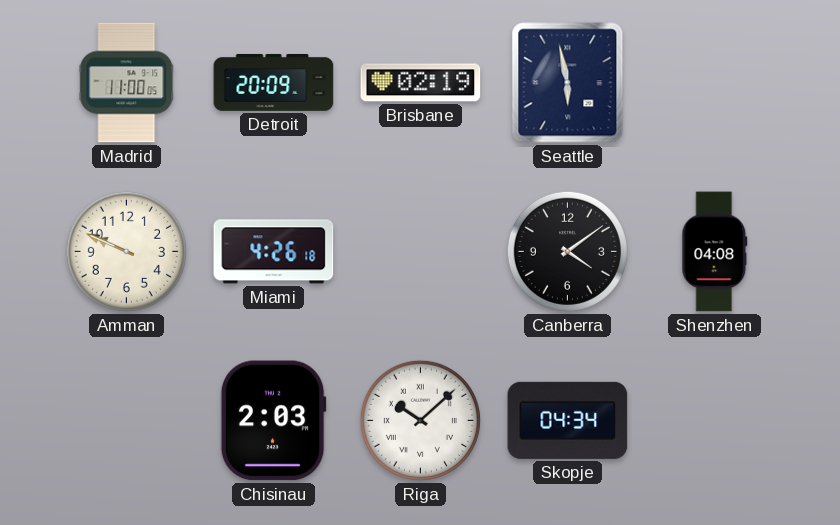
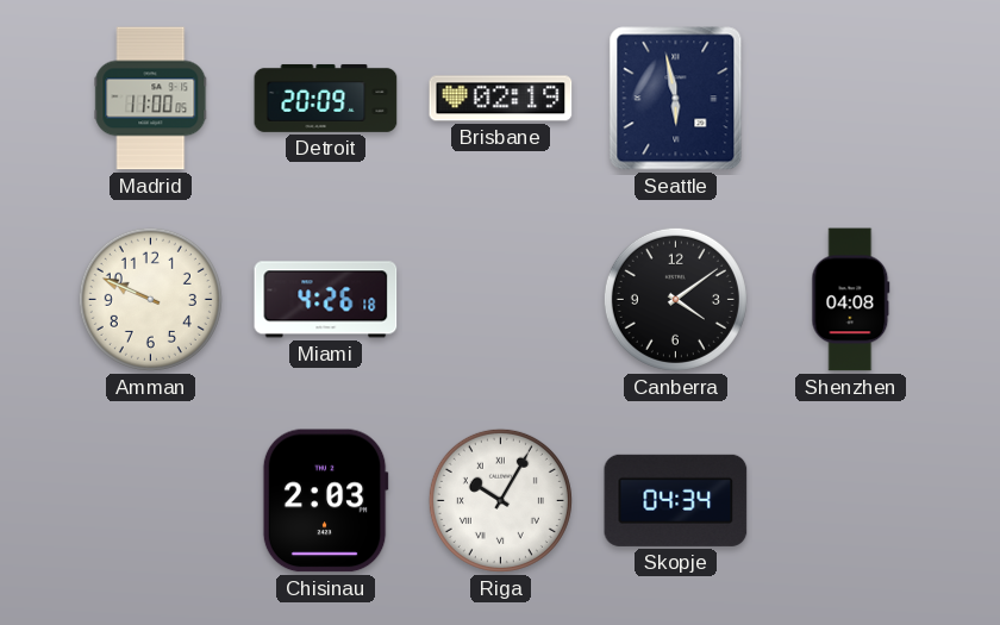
Riga: 10:08 -> 10:05 (500, 500)
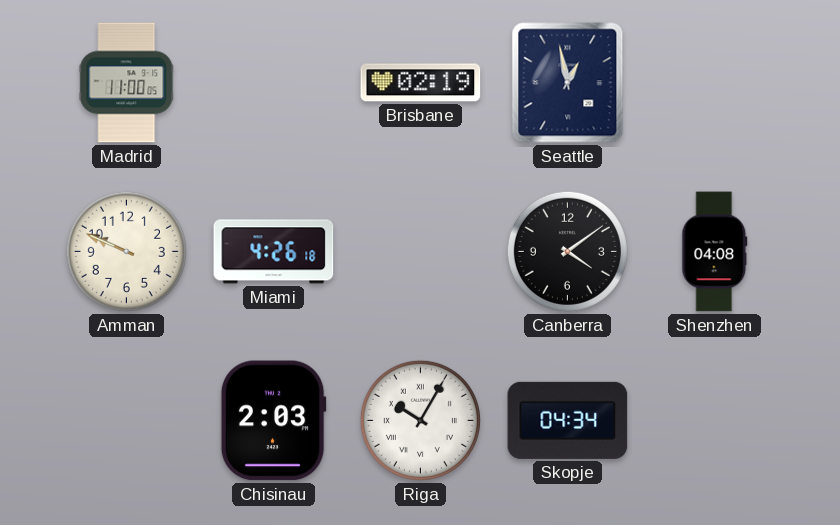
Detroit: 20:09 -> none (326, 98)
Seattle: 5:58 -> 12:58 (568, 83)
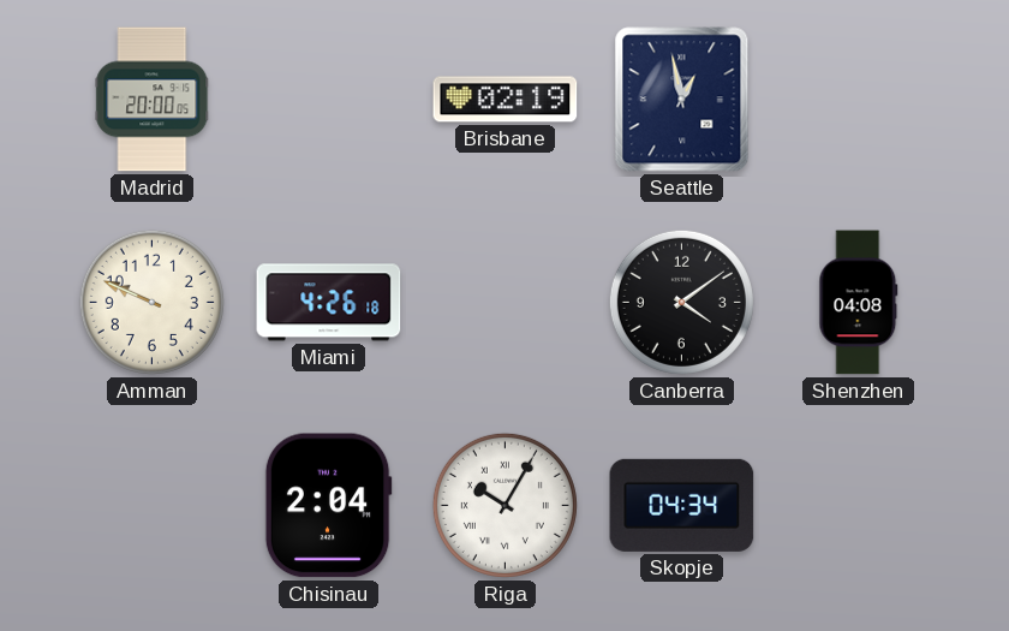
Madrid: 11:00 -> 20:00 (153, 100)
Chisinau: 2:03 -> 2:04 (328, 506)
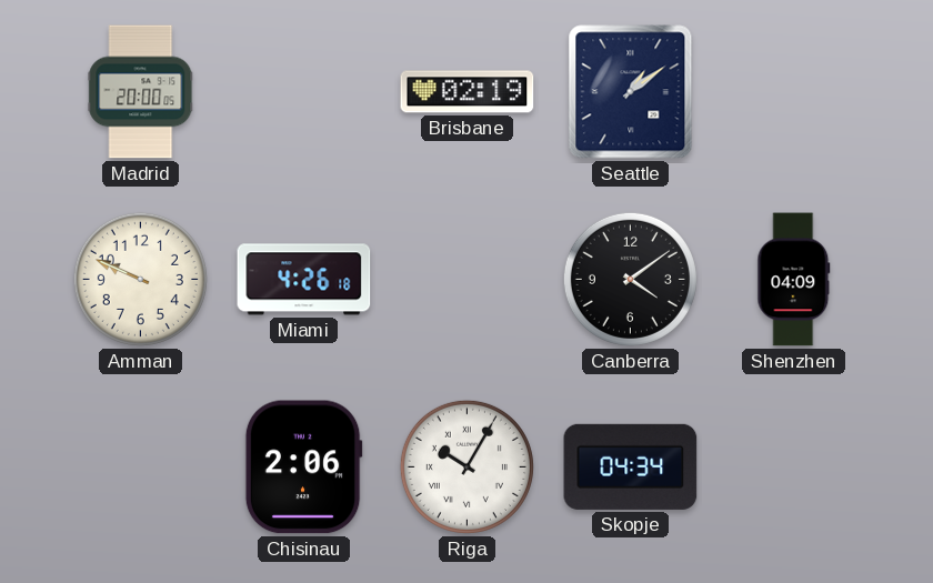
Seattle: 12:58 -> 1:09 (631, 92)
Shenzhen: 04:08 -> 04:09 (794, 280)
Chisinau: 2:04 -> 2:06 (303, 468)
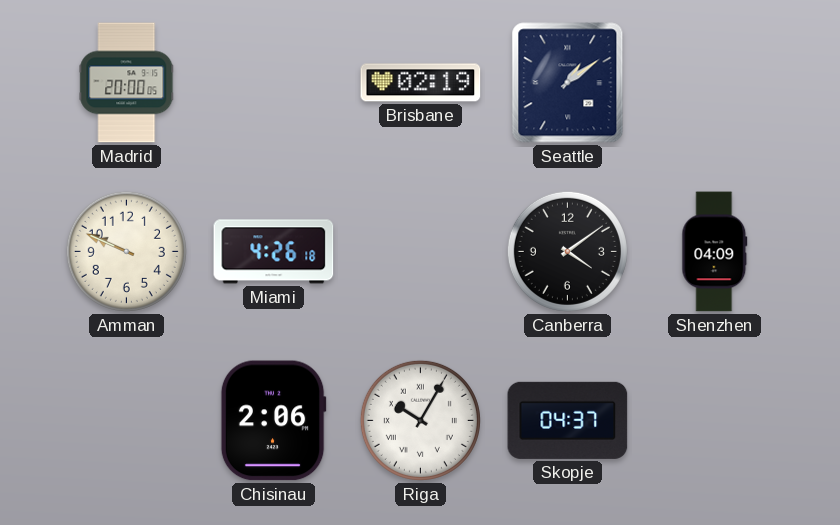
Skopje: 04:34 -> 04:37 (568, 420)
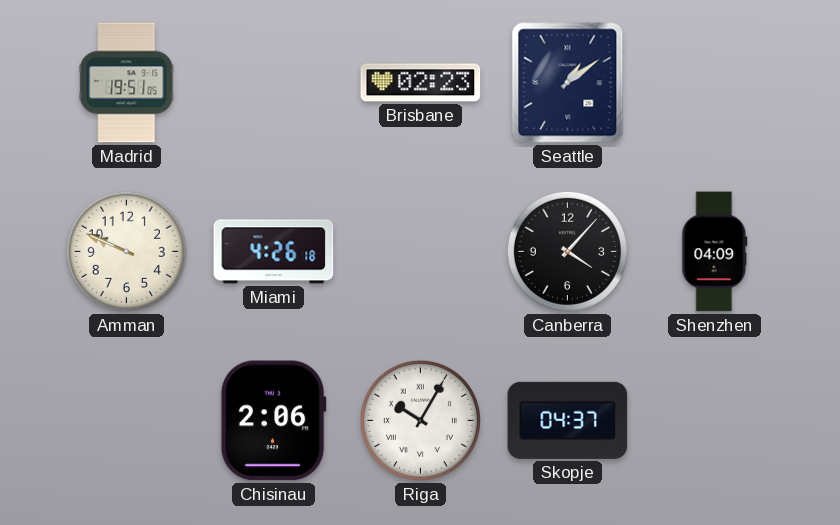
Madrid: 20:00 -> 19:51 (127, 83)
Brisbane: 02:19 -> 02:23 (421, 83)
Canberra: 4:09 -> 4:07 (567, 251)
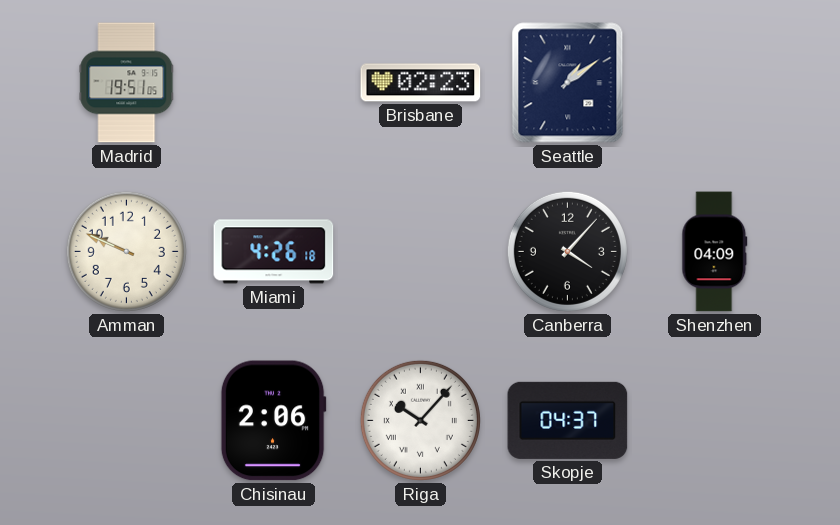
Riga: 10:05 -> 10:07 (420, 420)
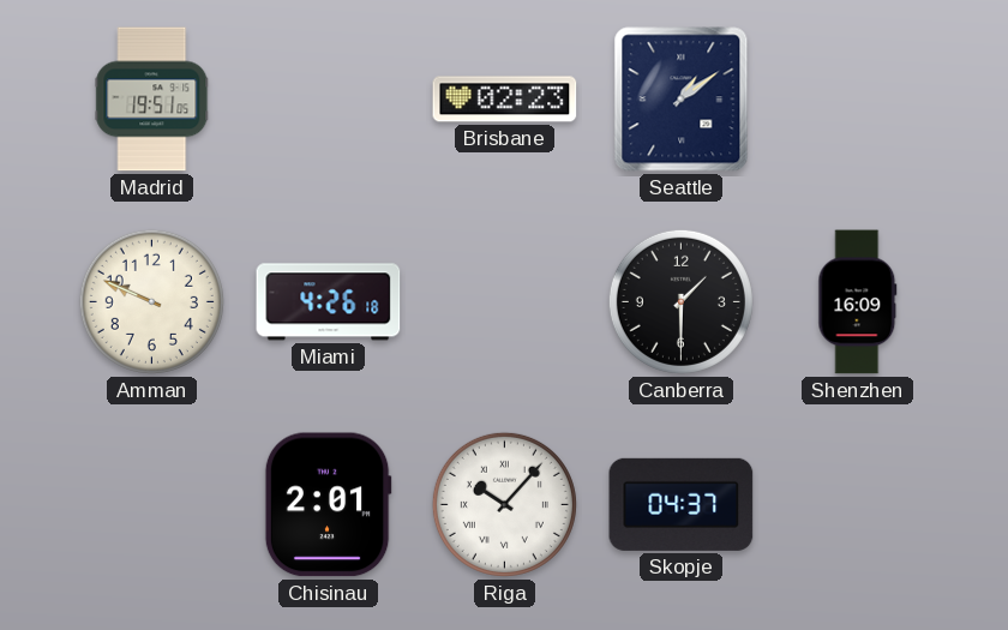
Canberra: 4:07 -> 1:30 (680, 301)
Shenzhen: 04:09 -> 16:09 (858, 302)
Chisinau: 2:06 -> 2:01 (328, 505)
